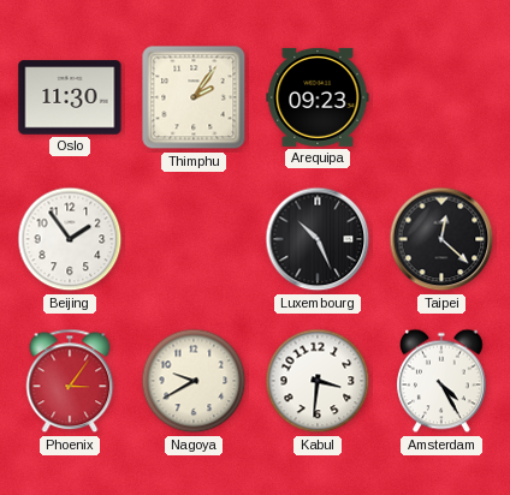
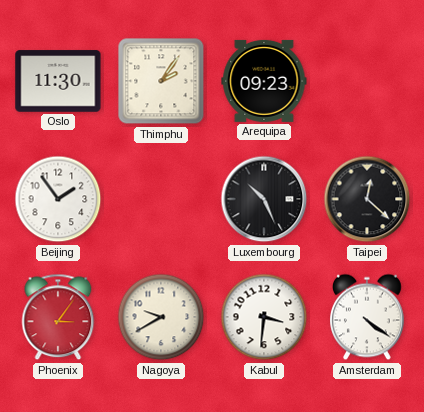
Amsterdam: 4:25 -> 4:21 (368, 317)
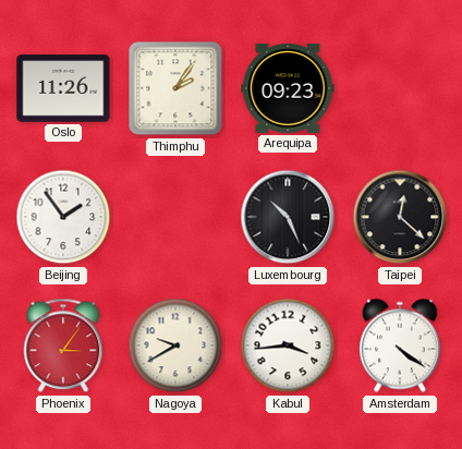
Oslo: 11:30 -> 11:26 (63, 88)
Kabul: 3:31 -> 3:44 (288, 345)
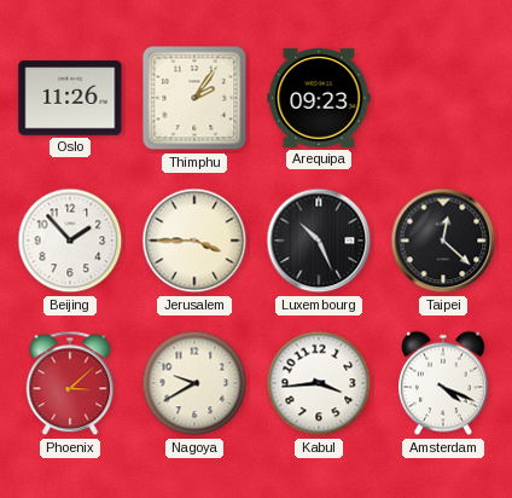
Beijing: 1:54 -> 1:53 (70, 241)
Jerusalem: none -> 3:45 (194, 241)
Phoenix: 3:06 -> 3:08 (70, 383)
Amsterdam: 4:21 -> 4:19 (444, 383)
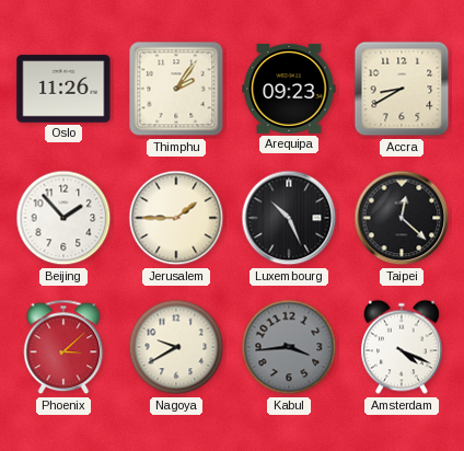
Accra: none -> 8:40 (402, 89)
Jerusalem: 3:45 -> 1:45 (176, 218)
Kabul dial: white -> grey (289, 347)
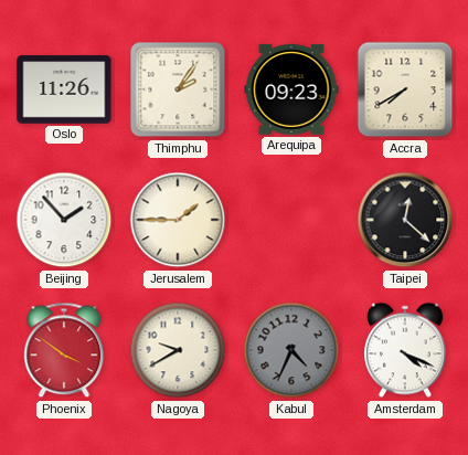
Accra: 8:40 -> 7:40 (405, 89)
Luxembourg: 10:26 -> none (289, 218)
Phoenix: 3:08 -> 3:51 (64, 350)
Kabul: 3:44 -> 4:34 (291, 350)
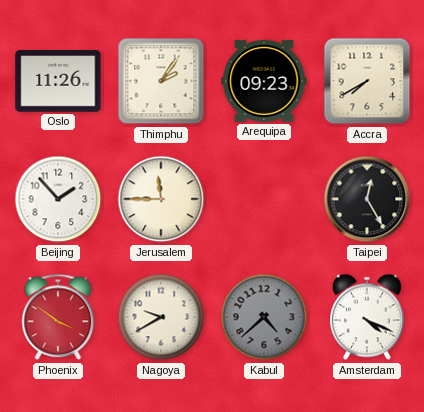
Jerusalem: 1:45 -> 11:45 (161, 199)
Taipei: 12:22 -> 12:25 (367, 199)
Kabul: 4:34 -> 4:38 (264, 317)
